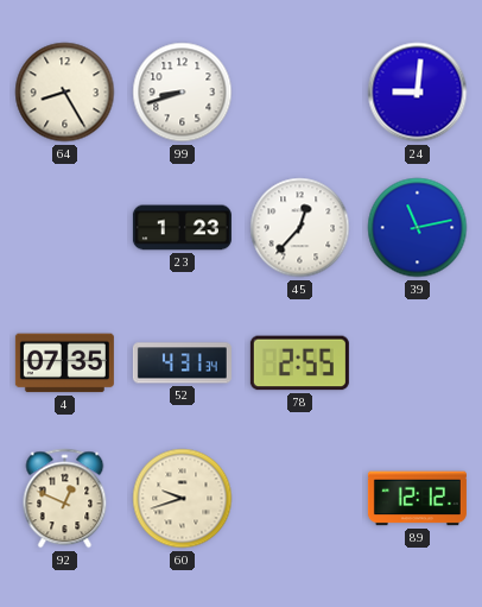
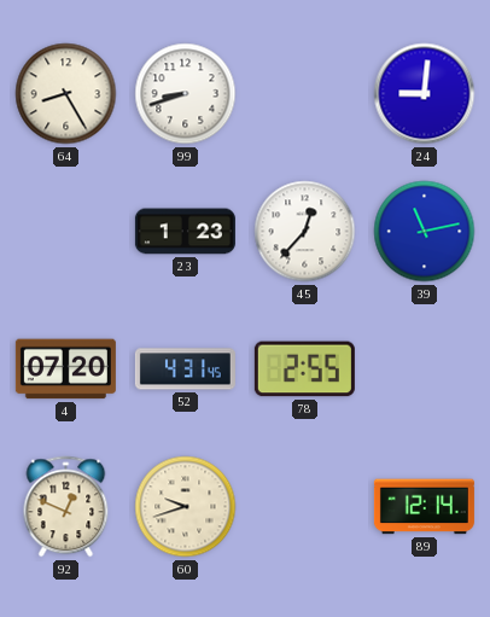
4: 07:35 -> 07:20 (65, 369)
52: 4:31:34 -> 4:31:45 (185, 369)
89: 12:12 -> 12:14 (424, 507)
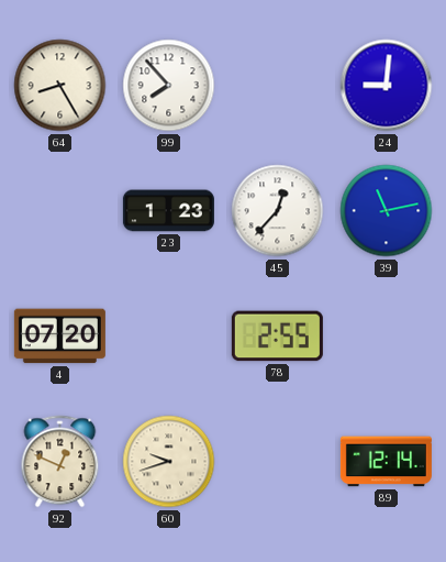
99: 8:42 -> 7:53 (169, 86)
52: 4:31 -> none (185, 369)
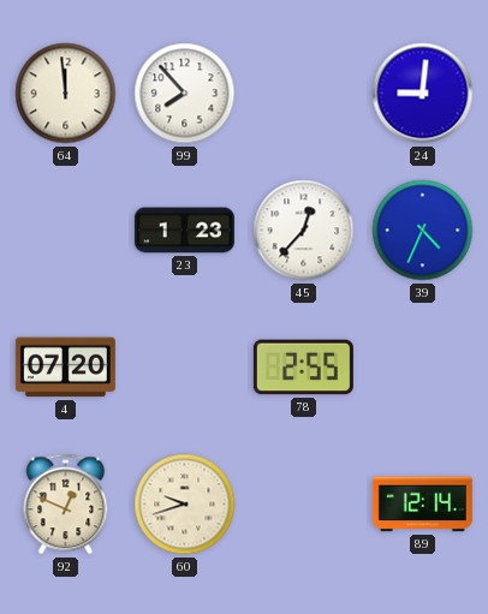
64: 8:25 -> 11:59 (66, 94)
39: 11:13 -> 4:34 (423, 231)
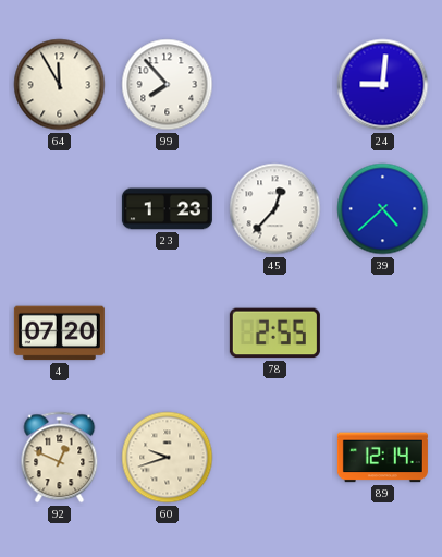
64: 11:59 -> 11:55 (60, 85)
39: 4:34 -> 4:38 (383, 209)
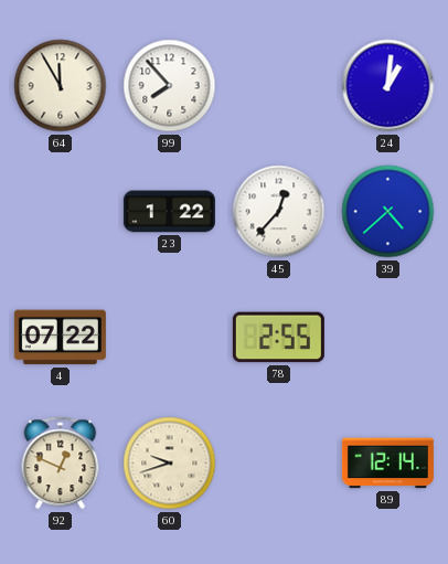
24: 9:01 -> 1:01 (388, 86)
23: 1:23 -> 1:22 (169, 212)
4: 07:20 -> 07:22 (60, 338)
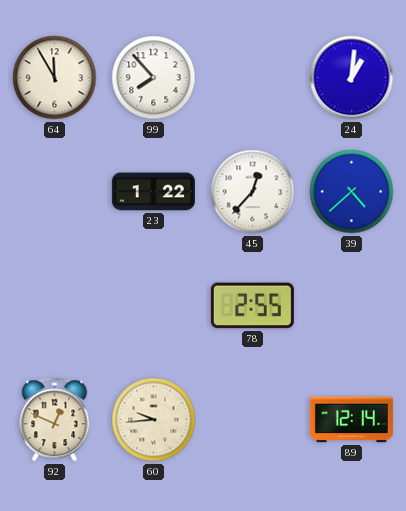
4: 07:22 -> none (60, 338)
60: 9:42 -> 9:44 (154, 420)
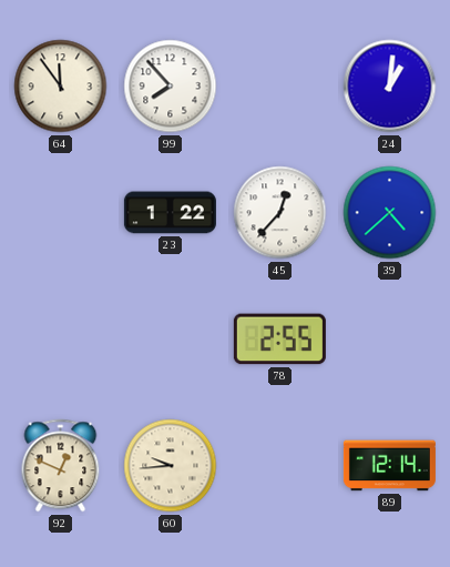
64: 11:55 -> 11:54 (61, 87)
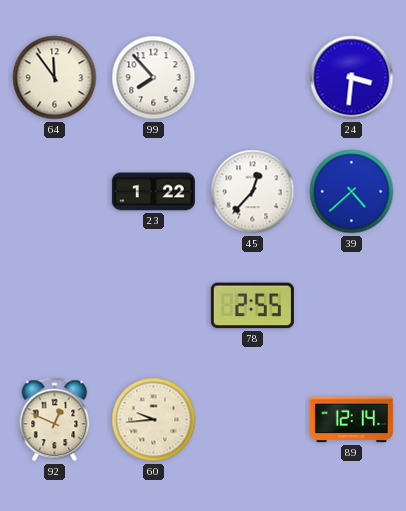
24: 1:01 -> 3:31 (352, 78)
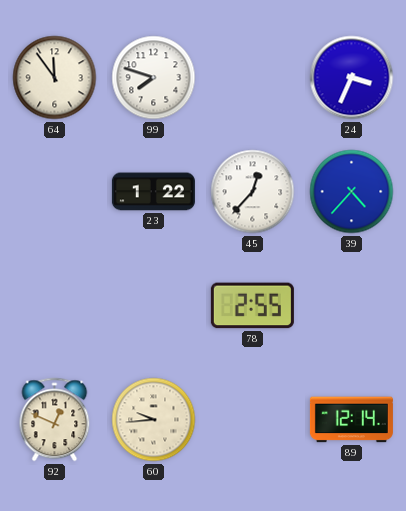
99: 7:53 -> 7:48 (154, 78)
24: 3:31 -> 3:34 (352, 78)
39: 4:38 -> 4:37 (352, 192)
